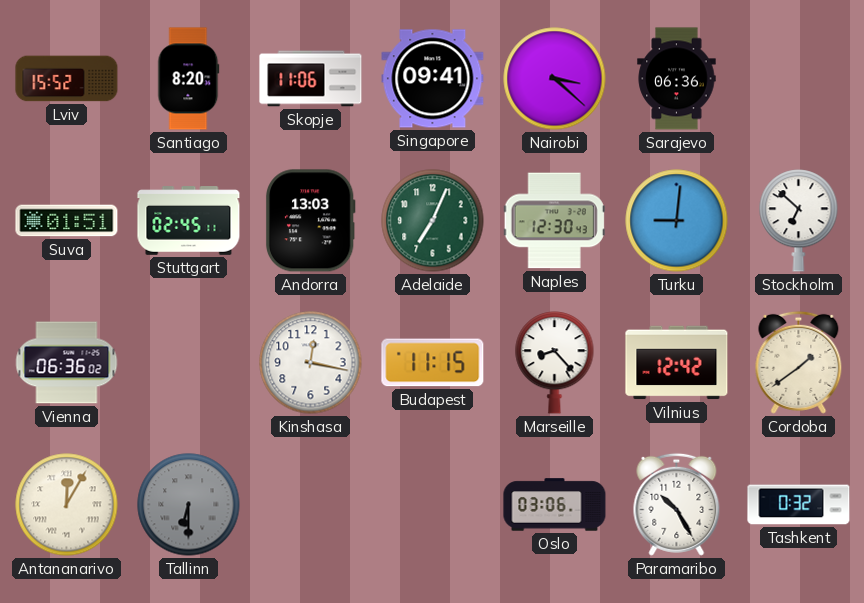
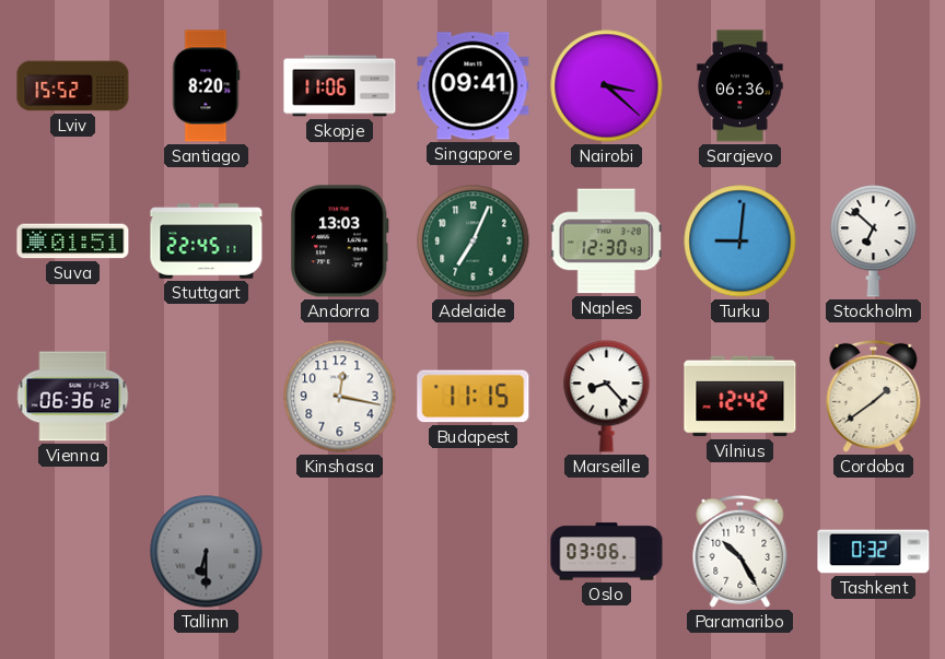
Stuttgart: 02:45 -> 22:45 (207, 242)
Vienna: 06:36:02 -> 06:36:12 (73, 397)
Antananarivo: 12:05 -> none (67, 505)
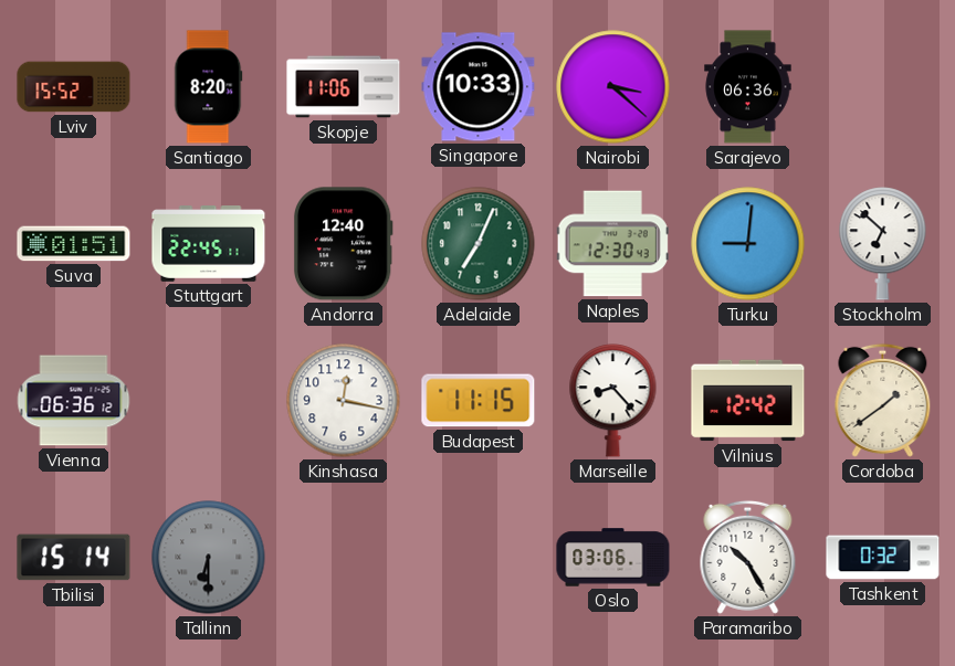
Singapore: 09:41 -> 10:33 (479, 87)
Andorra: 13:03 -> 12:40 (343, 244)
Tbilisi: none -> 15:14 (74, 558)
